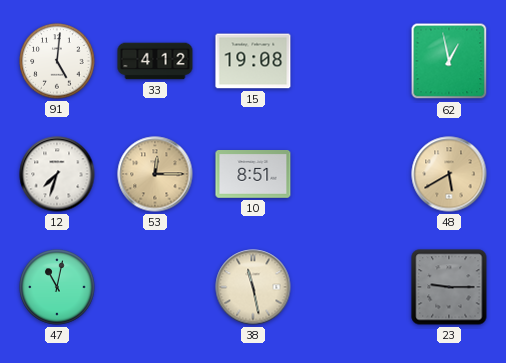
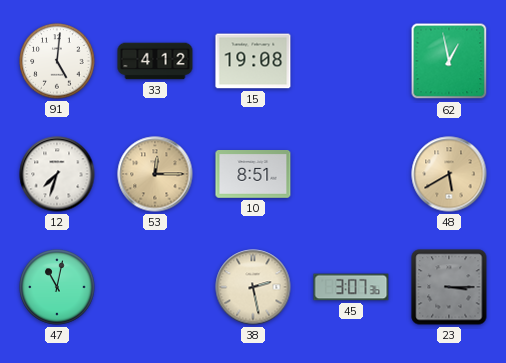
38: 11:28 -> 2:28 (253, 287)
45: none -> 3:07 (351, 287)
23: 9:15 -> 3:15 (449, 287)
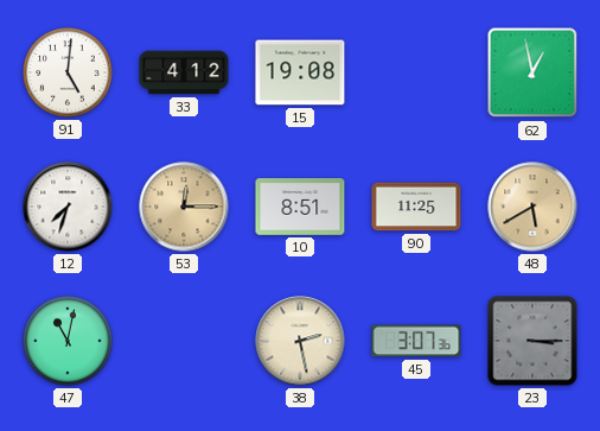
90: none -> 11:25 (416, 207)
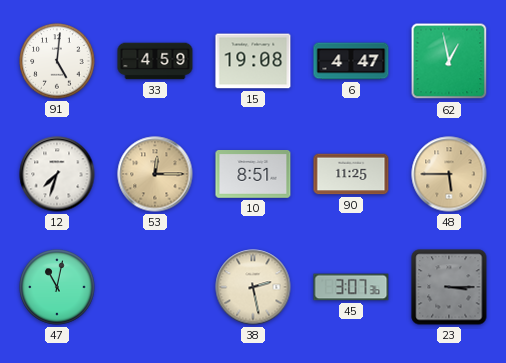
33: 4:12 -> 4:59 (155, 61)
6: none -> 4:47 (351, 61)
48: 5:40 -> 5:45 (449, 174)
